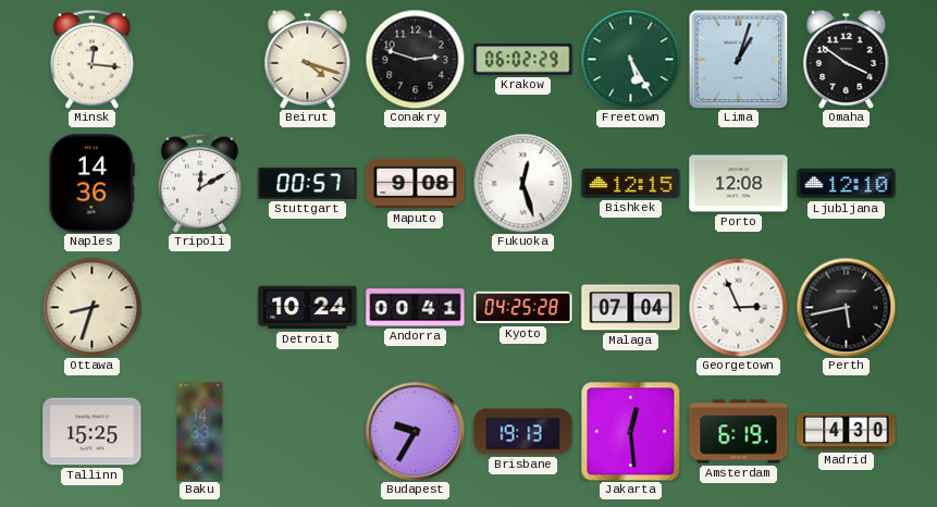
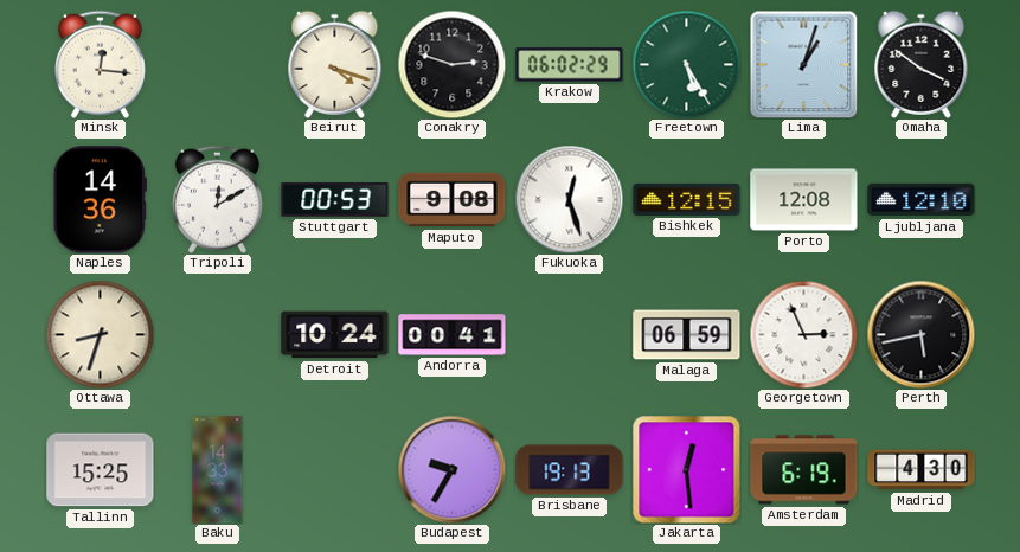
Stuttgart: 00:57 -> 00:53 (335, 200)
Kyoto: 04:25 -> none (523, 308)
Malaga: 07:04 -> 06:59 (687, 335)
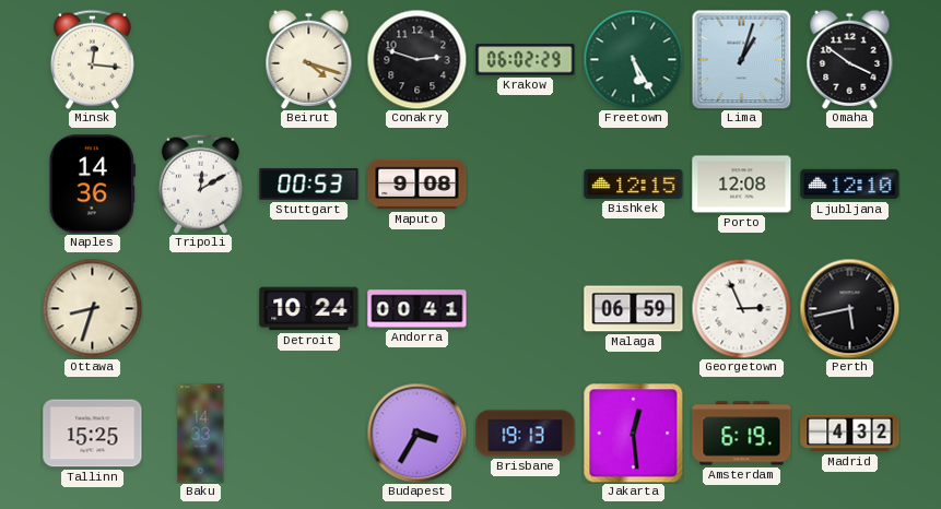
Fukuoka: 12:27 -> none (569, 199)
Budapest: 9:35 -> 3:35 (416, 433)
Madrid: 4:30 -> 4:32 (850, 434)
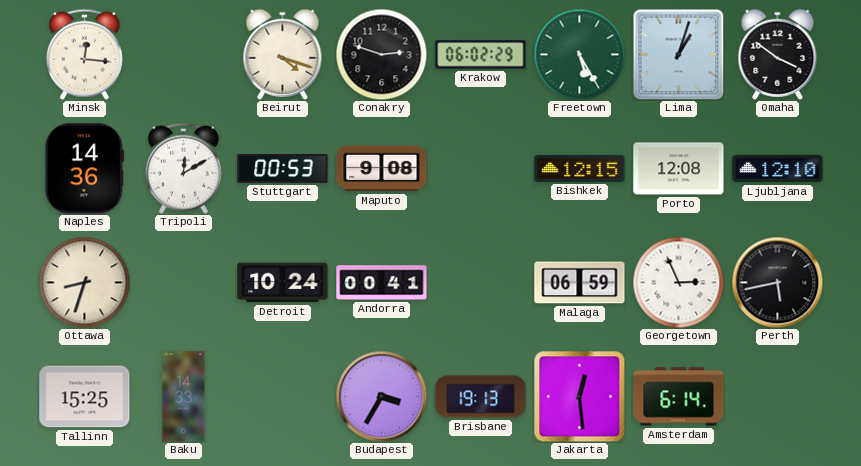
Amsterdam: 6:19 -> 6:14 (679, 397)
Madrid: 4:32 -> none (850, 434)
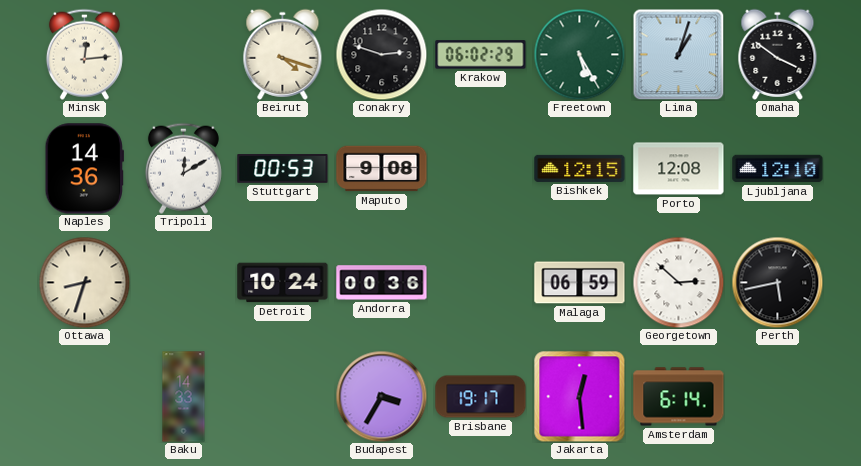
Minsk: 12:16 -> 12:14 (84, 54)
Andorra: 00:41 -> 00:36 (382, 283)
Georgetown: 2:56 -> 2:52 (678, 282)
Tallinn: 15:25 -> none (85, 397)
Brisbane: 19:13 -> 19:17 (481, 397)
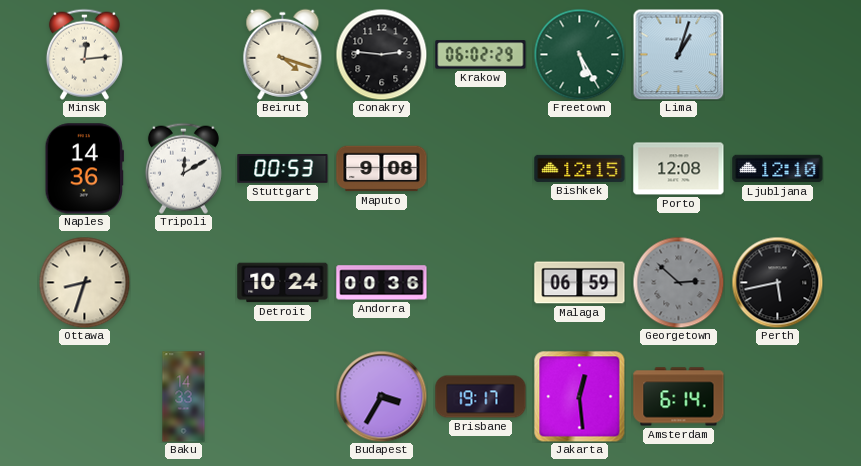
Conakry: 2:48 -> 2:46 (381, 54)
Omaha: 3:51 -> none (778, 54)
Georgetown dial: white -> grey (678, 282)
